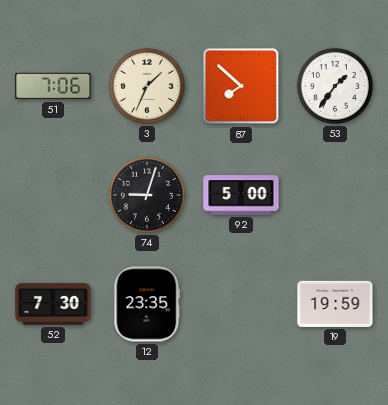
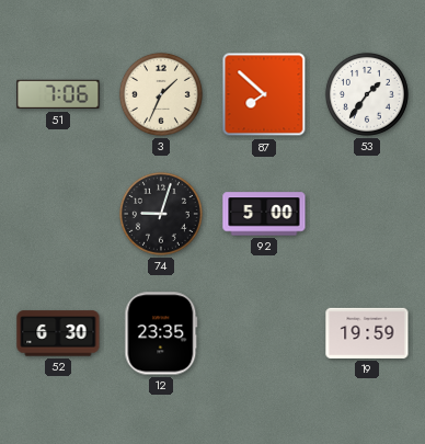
52: 7:30 -> 6:30 (58, 333)
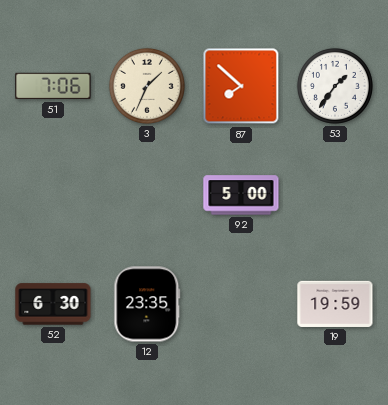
74: 9:03 -> none (161, 214)
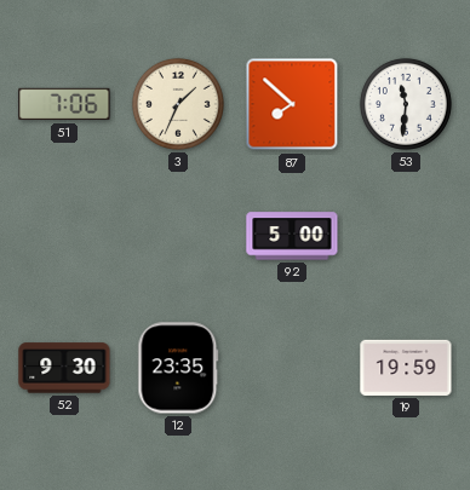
53: 1:36 -> 11:31 (406, 104)
52: 6:30 -> 9:30 (64, 368)
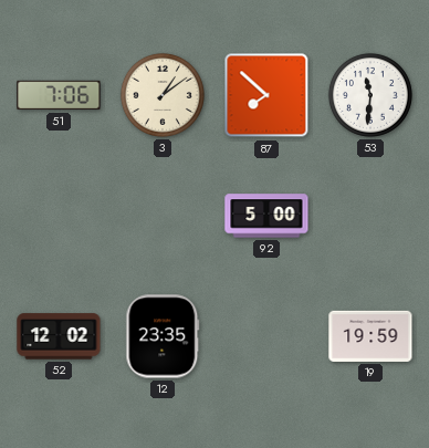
3: 1:34 -> 1:09 (163, 95)
52: 9:30 -> 12:02 (59, 336)
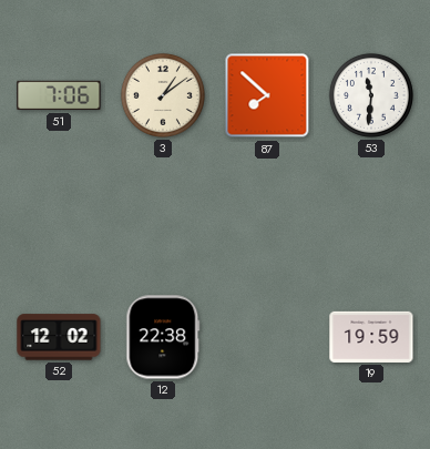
92: 5:00 -> none (266, 216)
12: 23:35 -> 22:38 (163, 337)
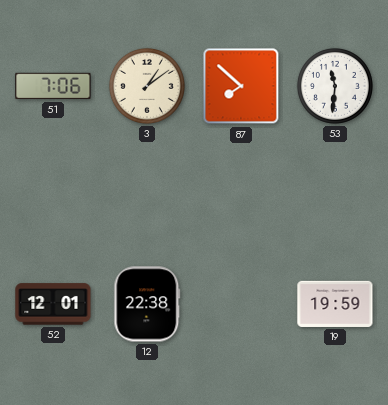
52: 12:02 -> 12:01 (53, 304)
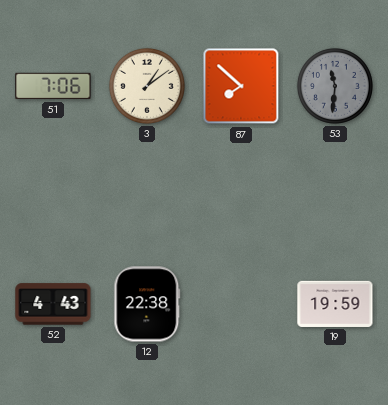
53 dial: white -> grey (335, 86)
52: 12:01 -> 4:43 (53, 304)
